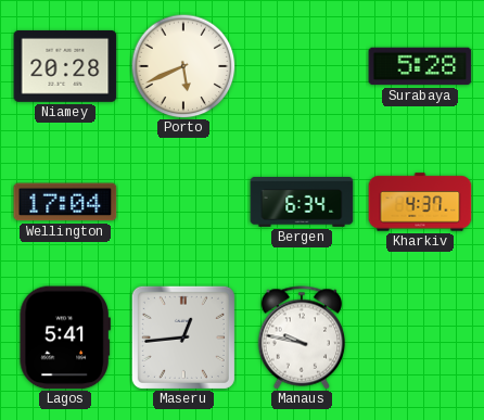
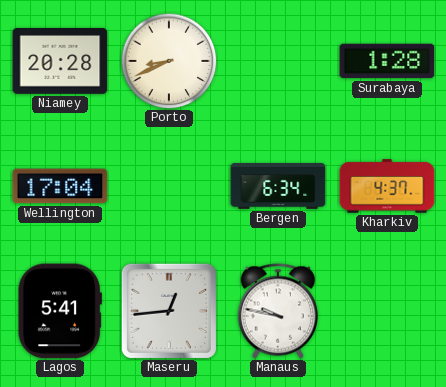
Porto: 5:41 -> 8:41 (169, 61)
Surabaya: 5:28 -> 1:28 (387, 61)
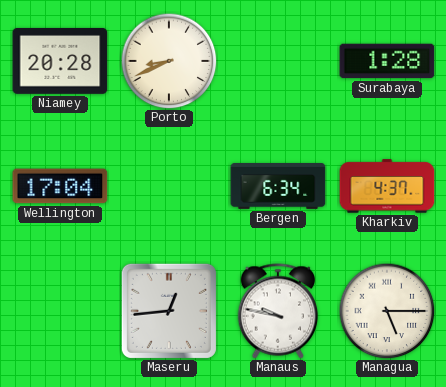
Lagos: 5:41 -> none (60, 311)
Managua: none -> 5:15 (387, 311)
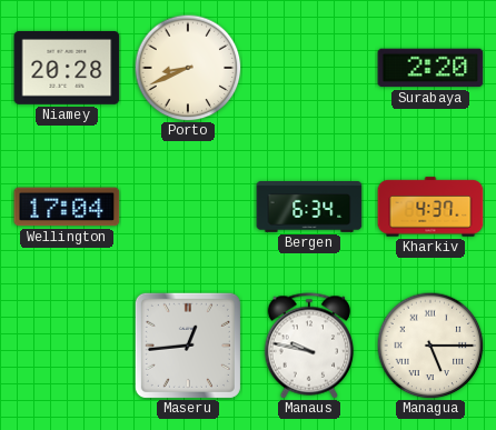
Surabaya: 1:28 -> 2:20 (430, 68)
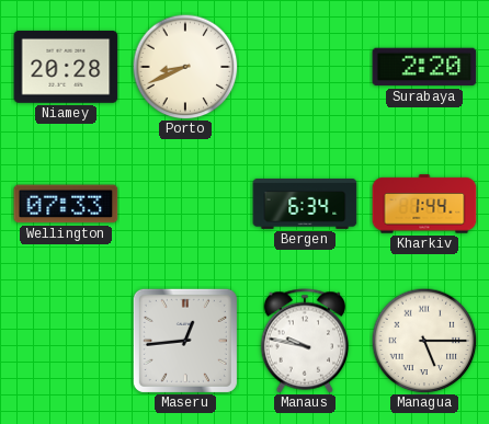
Wellington: 17:04 -> 07:33 (66, 204)
Kharkiv: 4:37 -> 1:44 (424, 204)
